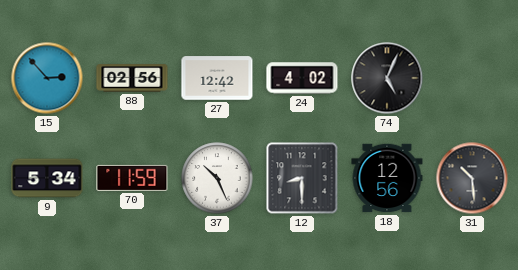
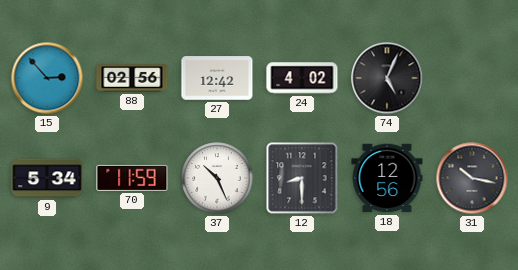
31: 10:29 -> 10:17 (472, 178)
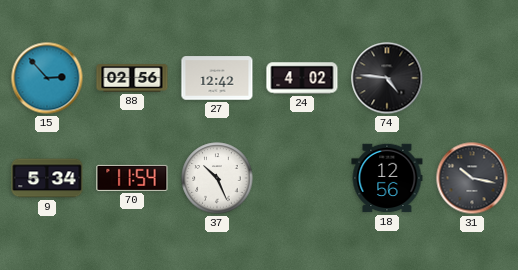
74: 5:04 -> 4:46 (387, 78)
70: 11:59 -> 11:54 (132, 178)
12: 8:30 -> none (302, 178)
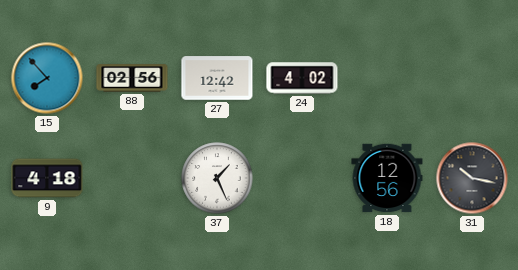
15: 2:53 -> 7:53 (47, 78)
74: 4:46 -> none (387, 78)
9: 5:34 -> 4:18 (47, 178)
70: 11:54 -> none (132, 178)
37: 10:26 -> 1:26 (217, 178)
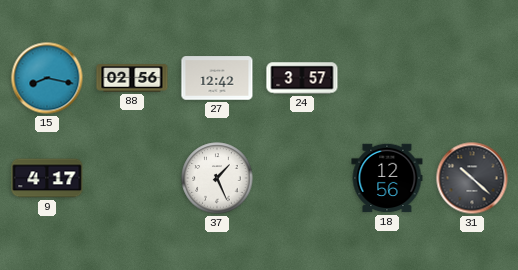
15: 7:53 -> 8:17 (47, 78)
24: 4:02 -> 3:57 (302, 78)
9: 4:18 -> 4:17 (47, 178)
31: 10:17 -> 10:22 (472, 178)
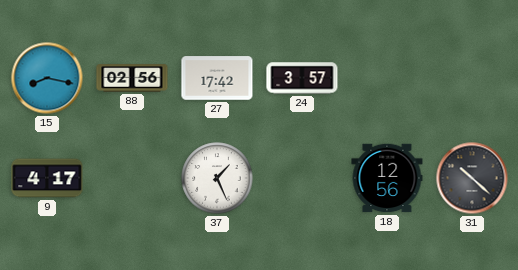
27: 12:42 -> 17:42 (217, 78)
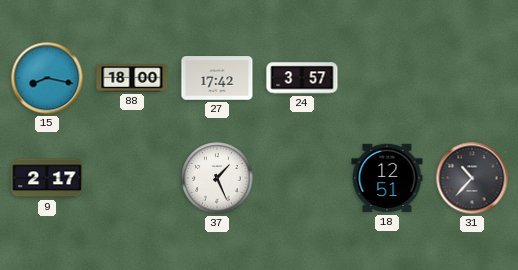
88: 02:56 -> 18:00 (132, 78)
9: 4:17 -> 2:17 (47, 178)
18: 12:56 -> 12:51 (387, 178)
31: 10:22 -> 10:37 (472, 178)
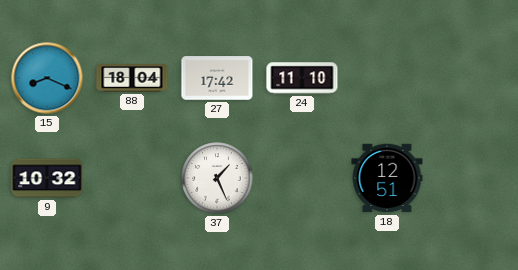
15: 8:17 -> 8:19 (47, 78)
88: 18:00 -> 18:04 (132, 78)
24: 3:57 -> 11:10 (302, 78)
9: 2:17 -> 10:32 (47, 178)
31: 10:37 -> none (472, 178)
